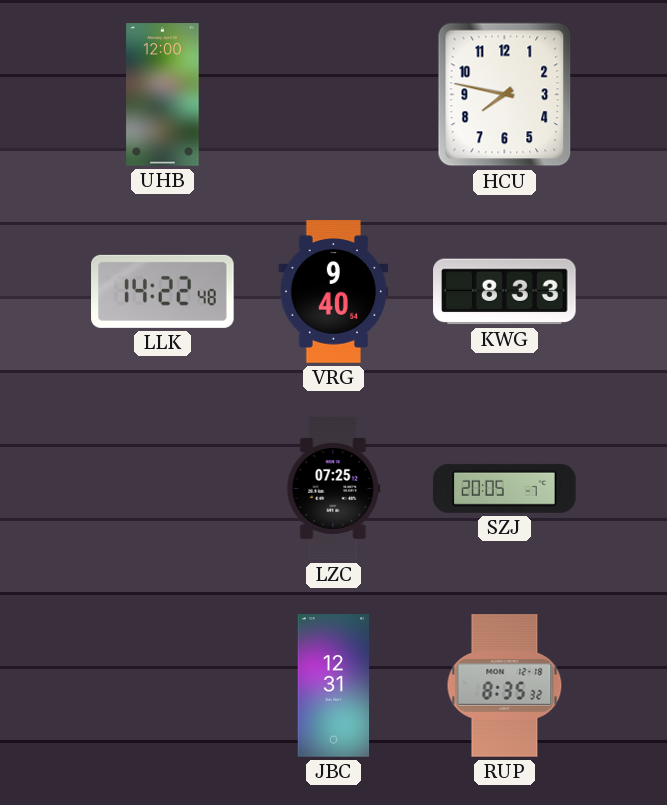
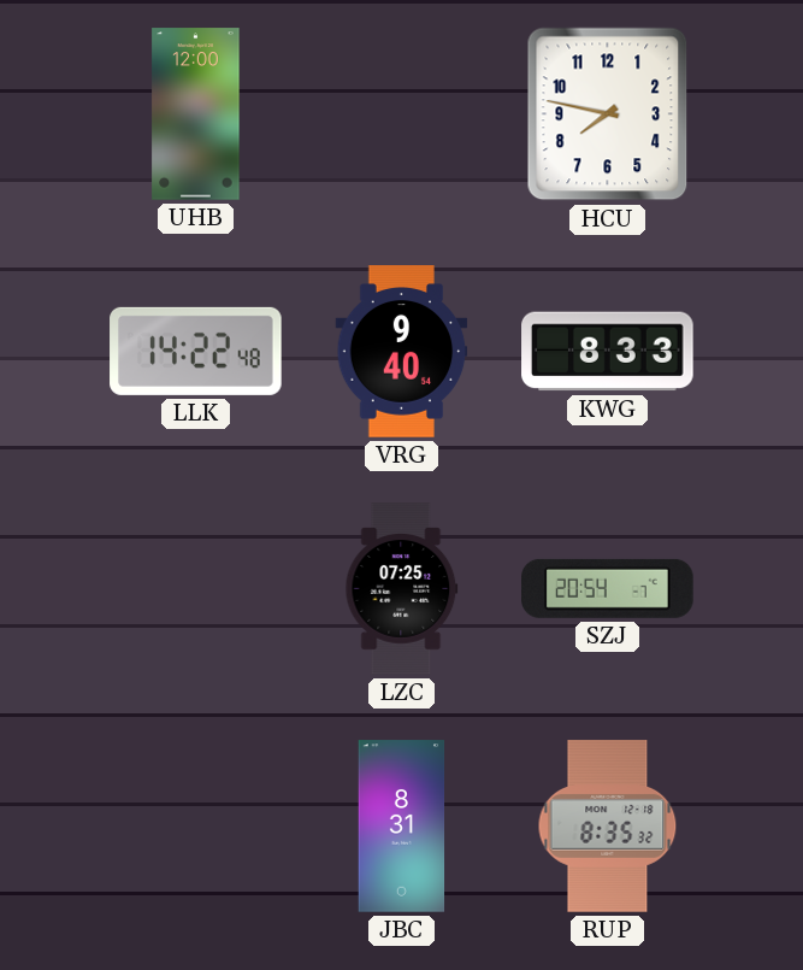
SZJ: 20:05 -> 20:54 (608, 588)
JBC: 12:31 -> 8:31 (402, 827)
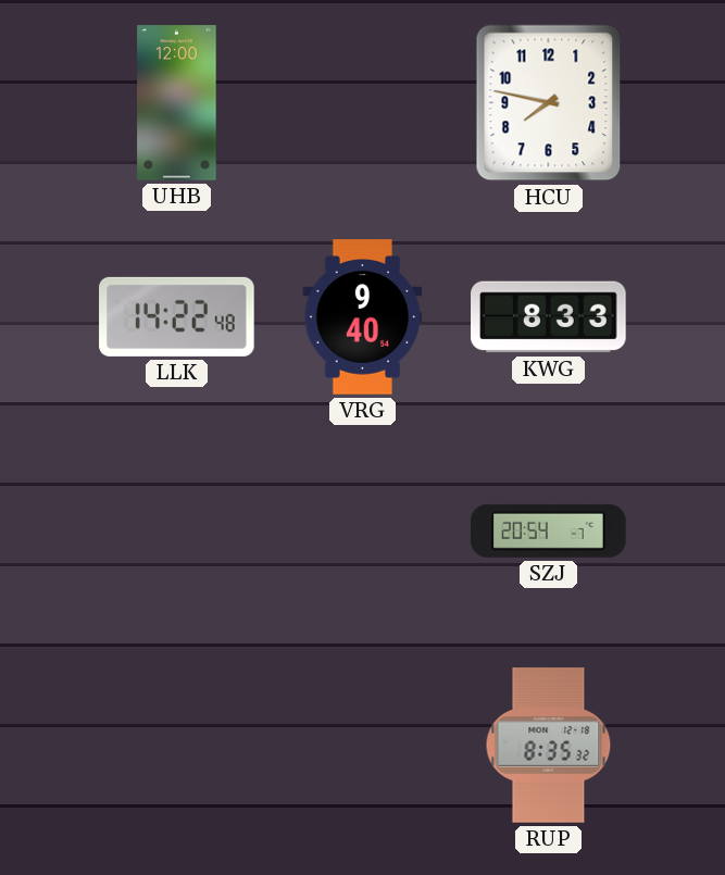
LZC: 07:25 -> none (402, 589)
JBC: 8:31 -> none (402, 827)
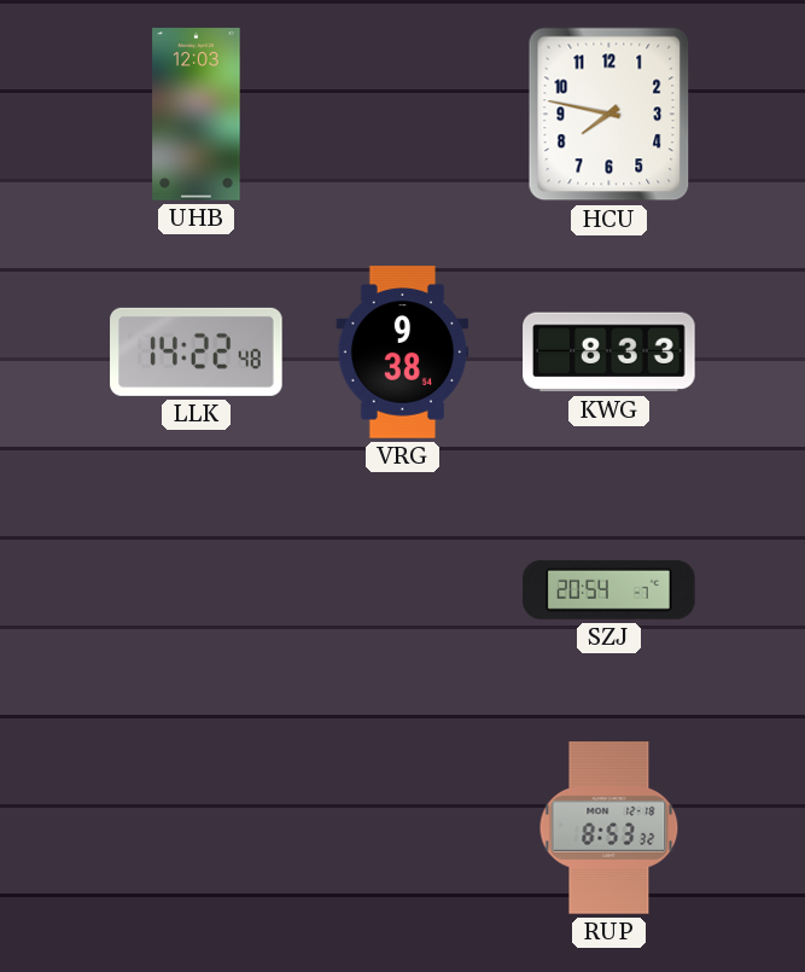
UHB: 12:00 -> 12:03 (197, 115)
VRG: 9:40 -> 9:38 (403, 353)
RUP: 8:35 -> 8:53 (609, 828)
